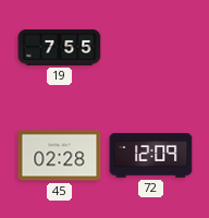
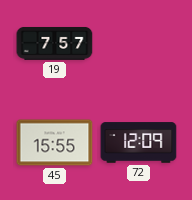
19: 7:55 -> 7:57 (55, 43)
45: 02:28 -> 15:55 (55, 143)
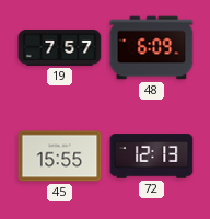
48: none -> 6:09 (152, 48)
72: 12:09 -> 12:13 (152, 157)
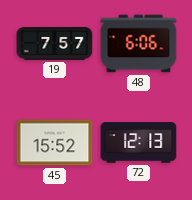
48: 6:09 -> 6:06 (139, 44)
45: 15:55 -> 15:52 (55, 143)
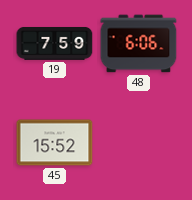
19: 7:57 -> 7:59 (55, 43)
72: 12:13 -> none (139, 143)
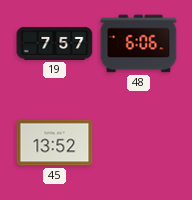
19: 7:59 -> 7:57 (55, 43)
45: 15:52 -> 13:52 (55, 143)
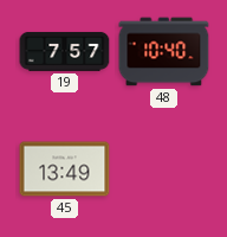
48: 6:06 -> 10:40 (164, 52)
45: 13:52 -> 13:49 (65, 169)
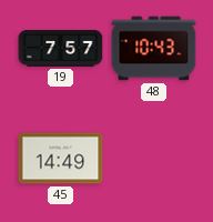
48: 10:40 -> 10:43 (154, 49)
45: 13:49 -> 14:49 (61, 159)
